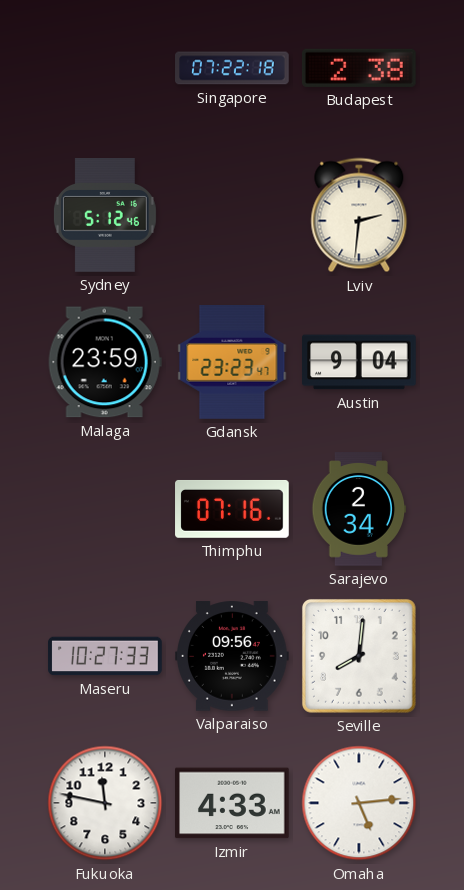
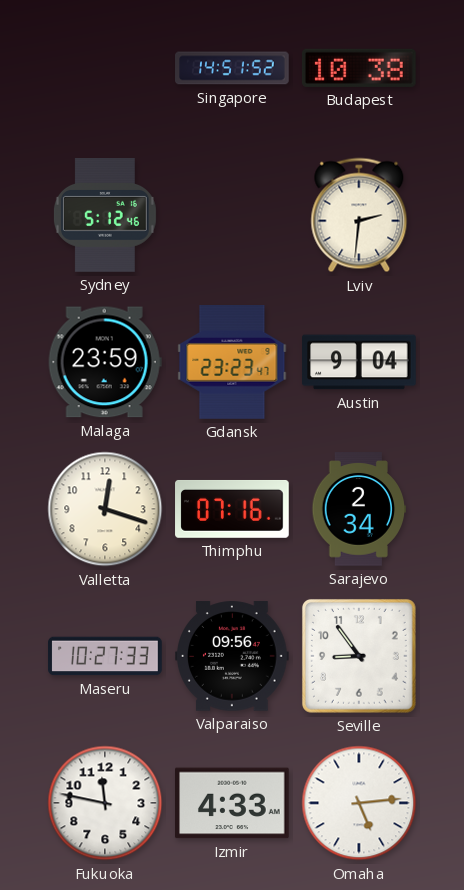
Singapore: 07:22 -> 14:51 (232, 68)
Budapest: 2:38 -> 10:38 (359, 68)
Valletta: none -> 12:18 (105, 509)
Seville: 8:01 -> 8:54 (359, 656)
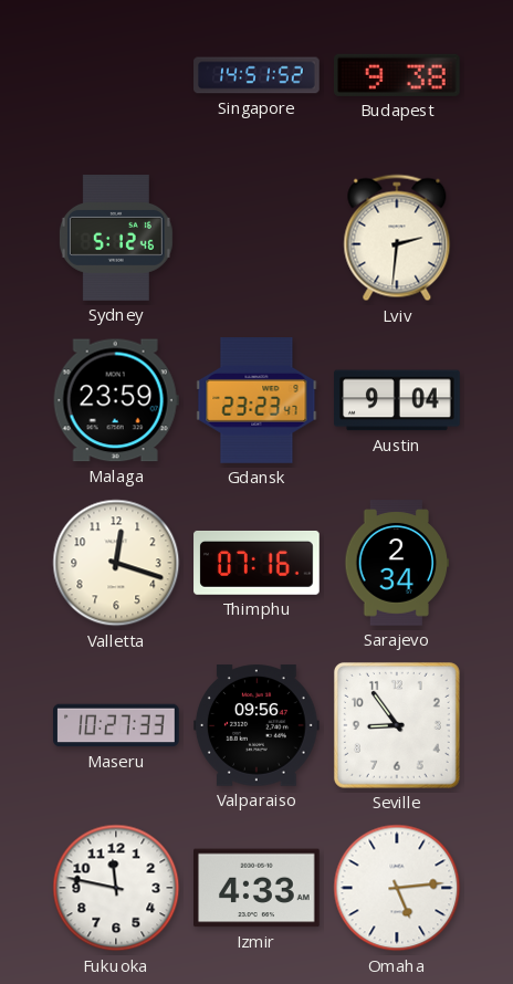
Budapest: 10:38 -> 9:38 (397, 75)
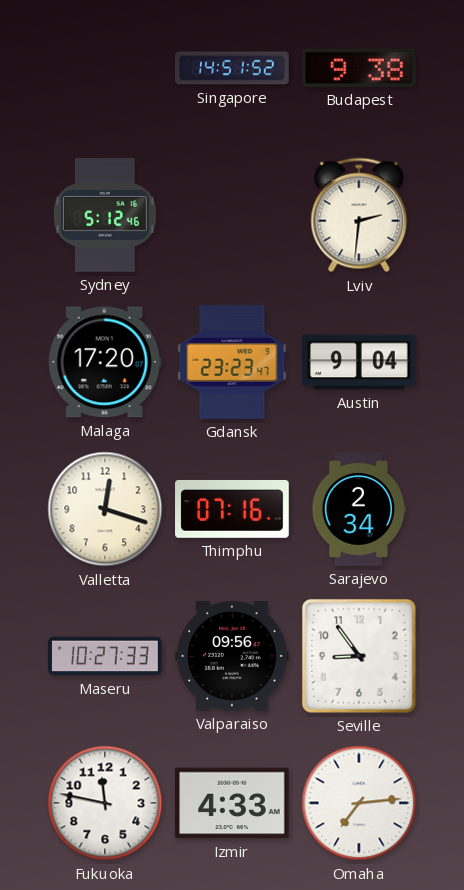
Malaga: 23:59 -> 17:20 (105, 362)
Omaha: 5:14 -> 7:14 (359, 803)
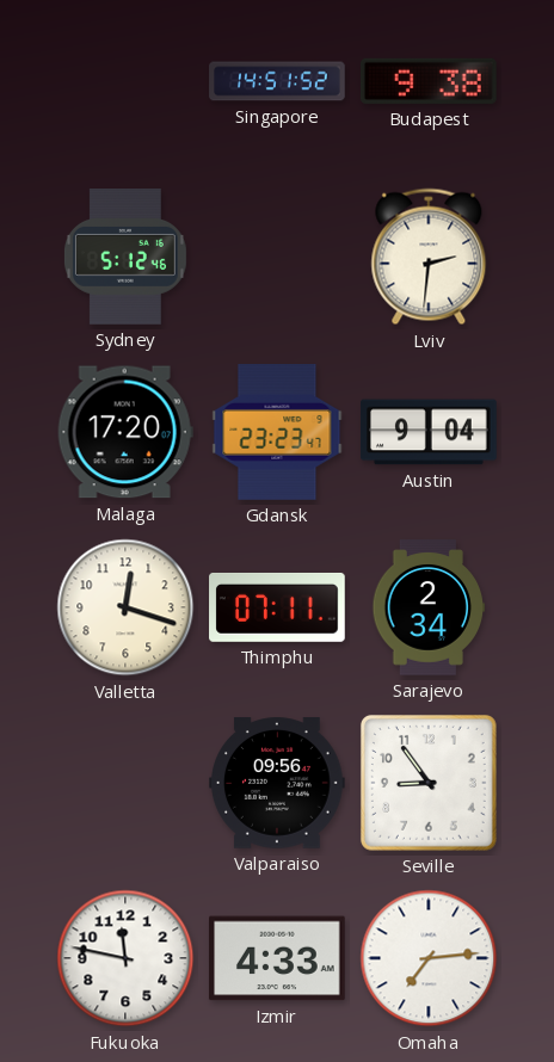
Thimphu: 07:16 -> 07:11 (277, 607)
Maseru: 10:27 -> none (105, 656)
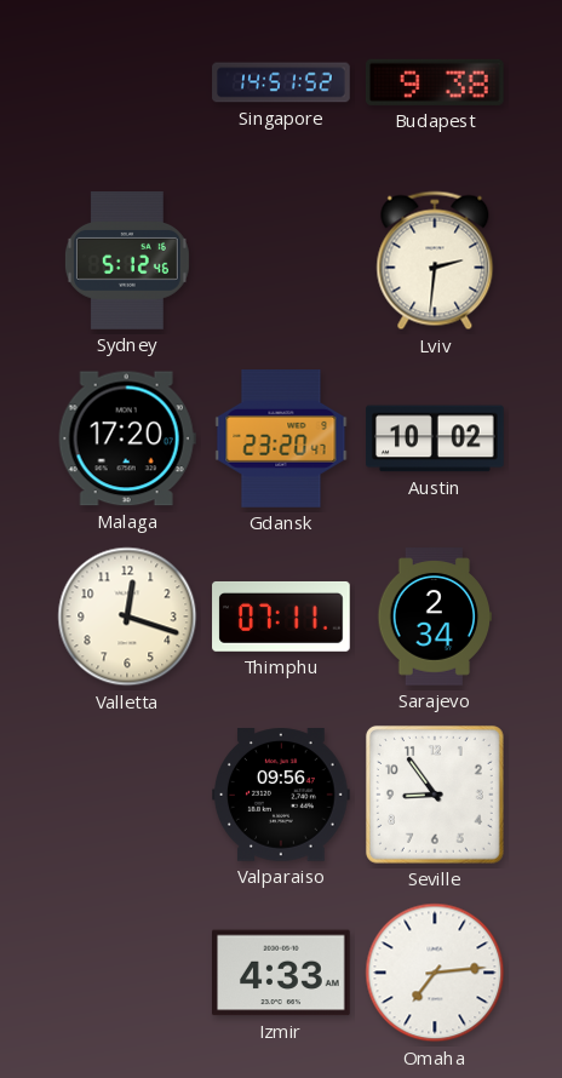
Gdansk: 23:23 -> 23:20 (281, 438)
Austin: 9:04 -> 10:02 (435, 438)
Fukuoka: 11:47 -> none (125, 958)
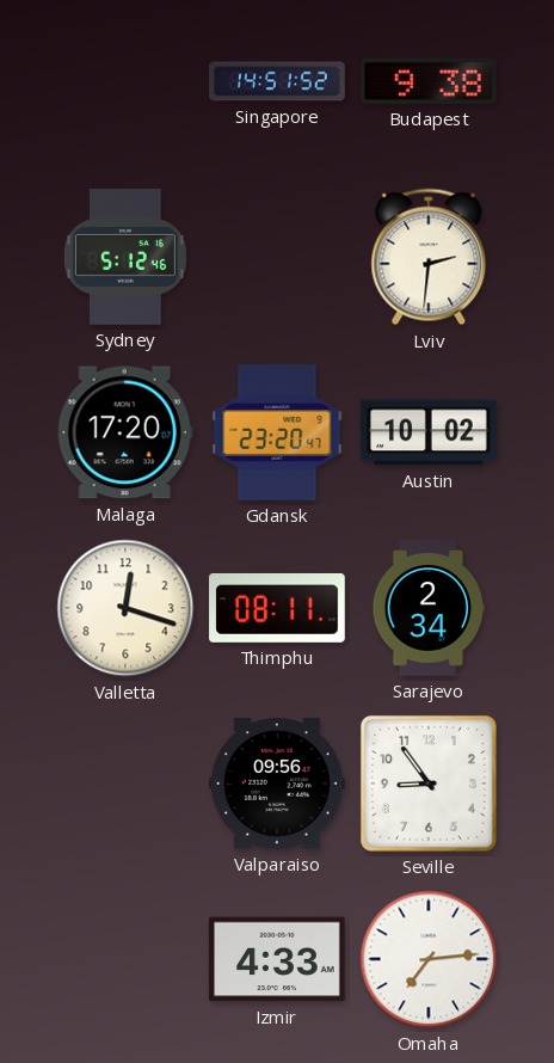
Thimphu: 07:11 -> 08:11 (277, 608)
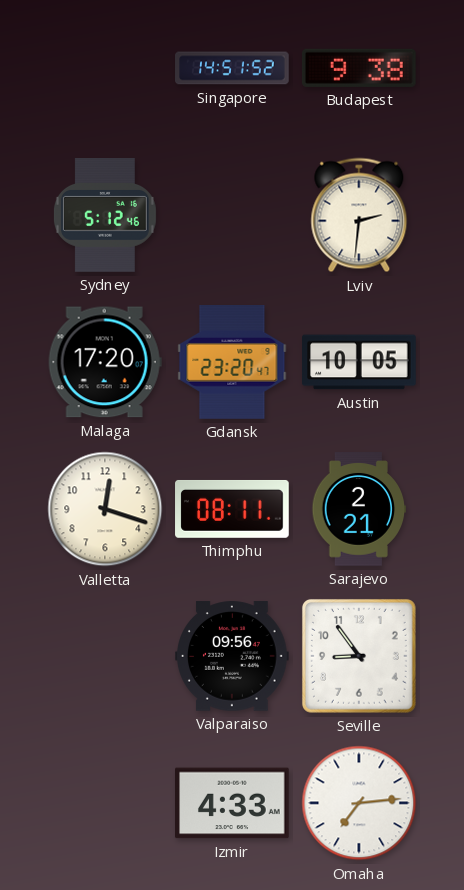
Austin: 10:02 -> 10:05 (359, 362)
Sarajevo: 2:34 -> 2:21 (359, 509)
